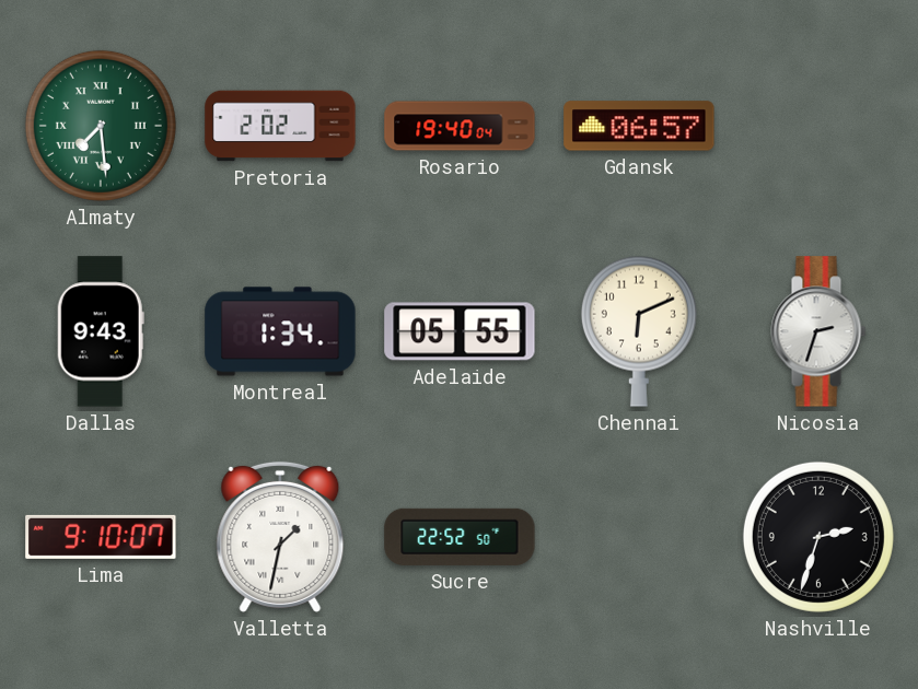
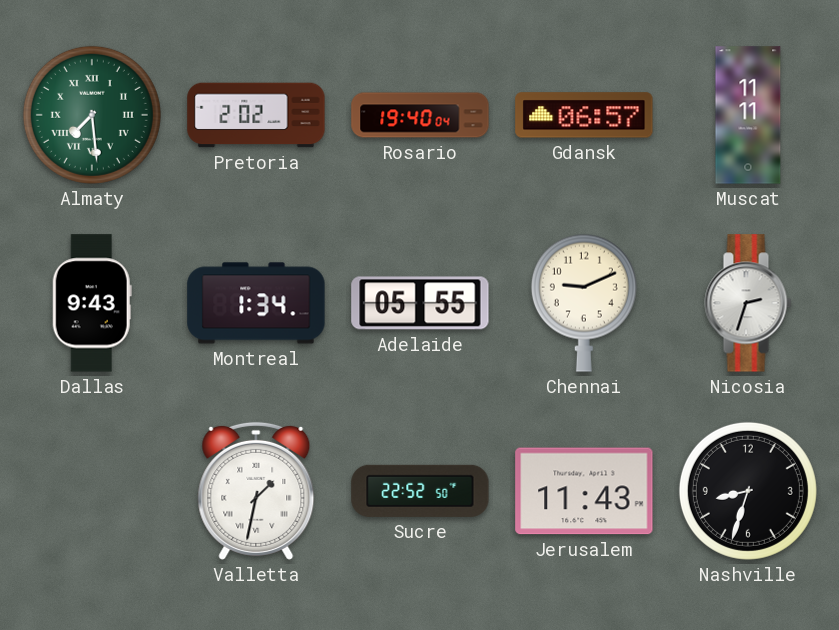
Muscat: none -> 11:11 (748, 115)
Chennai: 6:11 -> 9:11 (584, 303)
Lima: 9:10 -> none (101, 537)
Jerusalem: none -> 11:43 (584, 491)
Nashville: 2:33 -> 8:33 (748, 491)
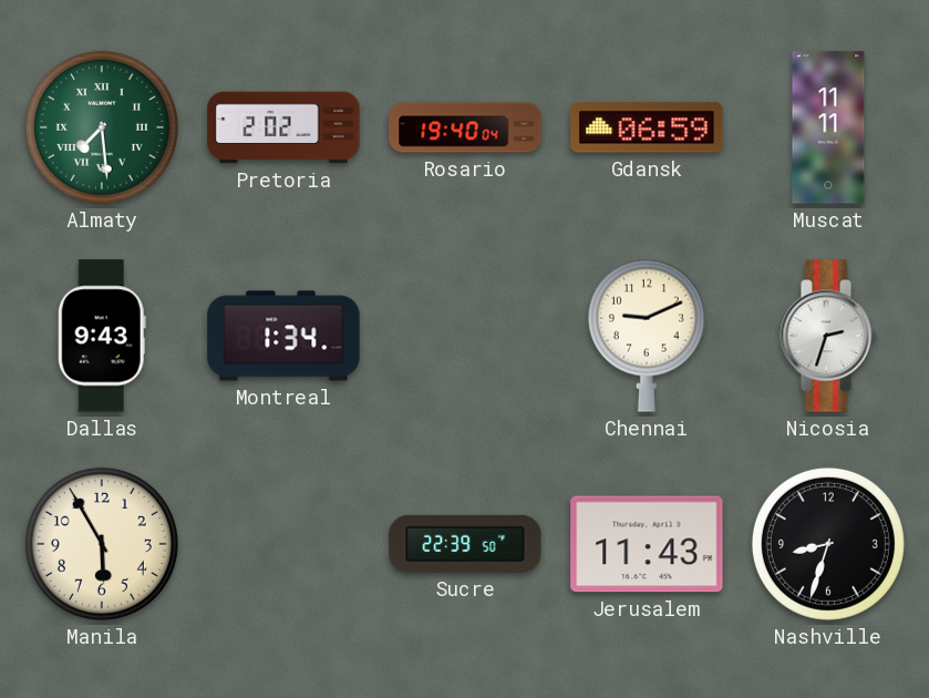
Gdansk: 06:57 -> 06:59 (647, 127)
Adelaide: 05:55 -> none (420, 303)
Manila: none -> 5:55 (102, 544)
Valletta: 1:32 -> none (256, 491)
Sucre: 22:52 -> 22:39 (465, 544)
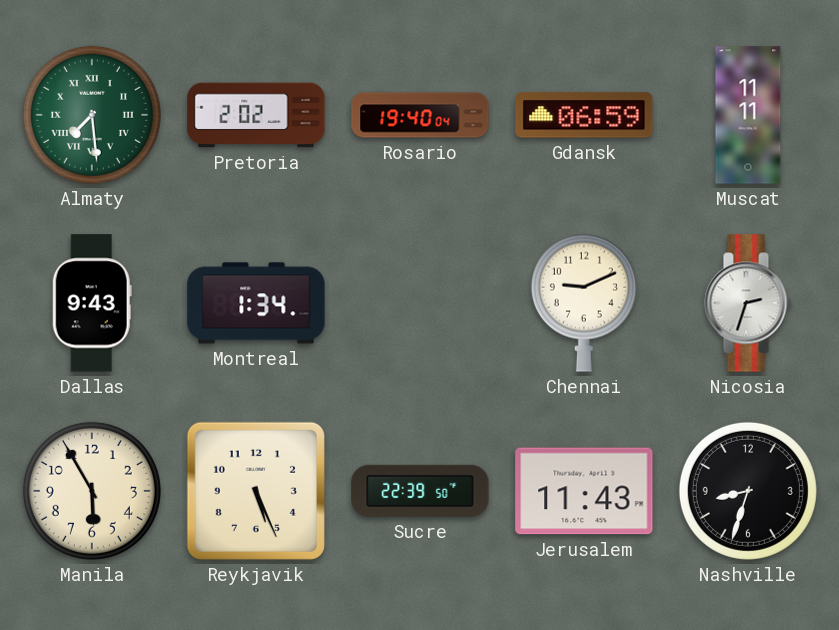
Reykjavik: none -> 5:26 (256, 491)
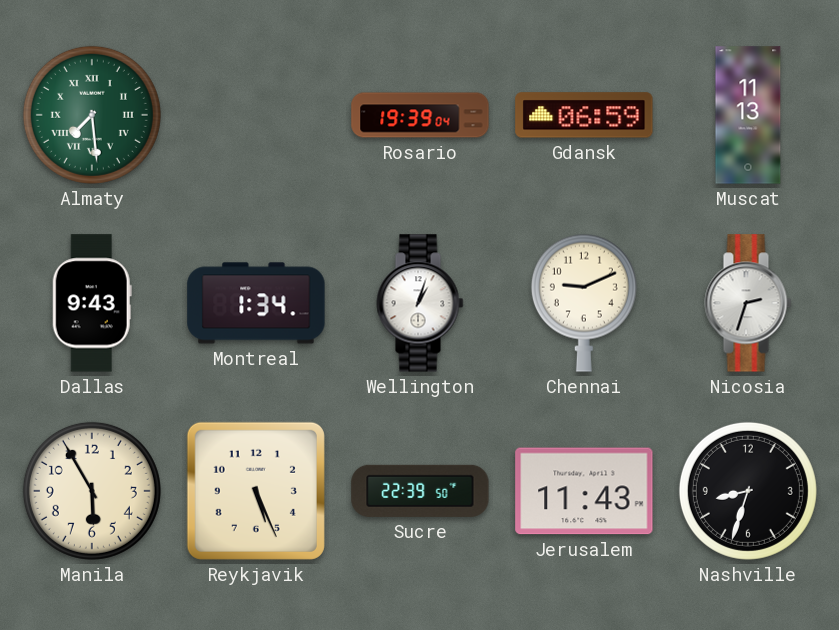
Pretoria: 2:02 -> none (256, 115)
Rosario: 19:40 -> 19:39 (420, 115)
Muscat: 11:11 -> 11:13 (748, 115)
Wellington: none -> 1:03 (420, 303)
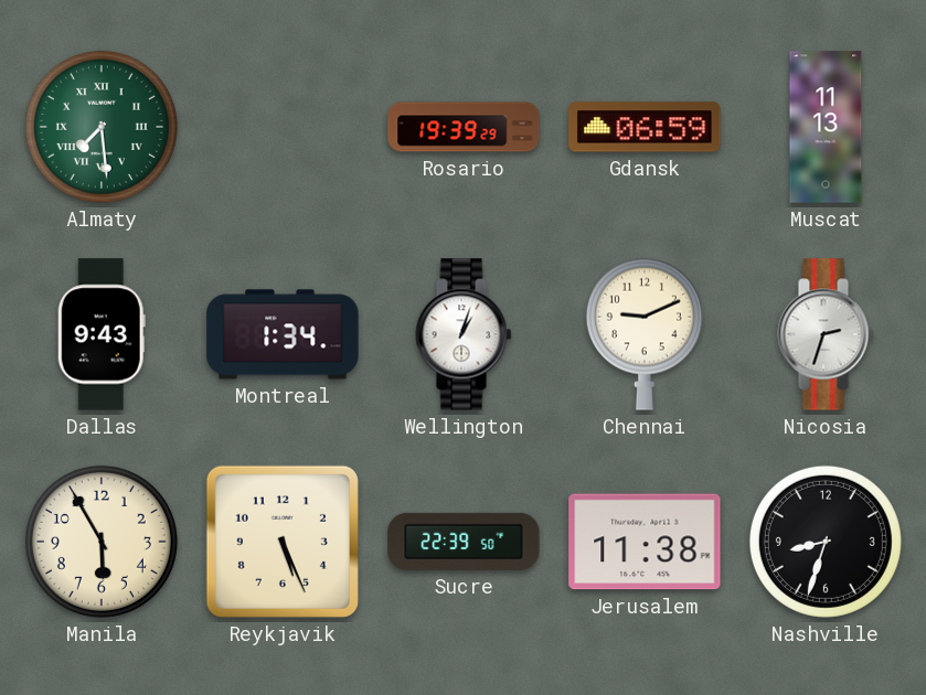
Rosario: 19:39:04 -> 19:39:29 (464, 127)
Jerusalem: 11:43 -> 11:38 (645, 542)
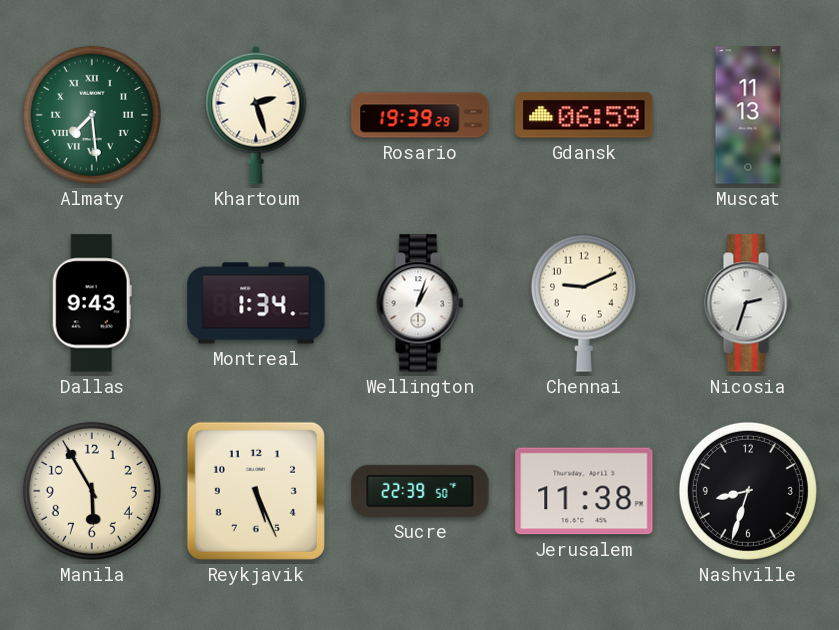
Khartoum: none -> 2:27 (256, 115)
